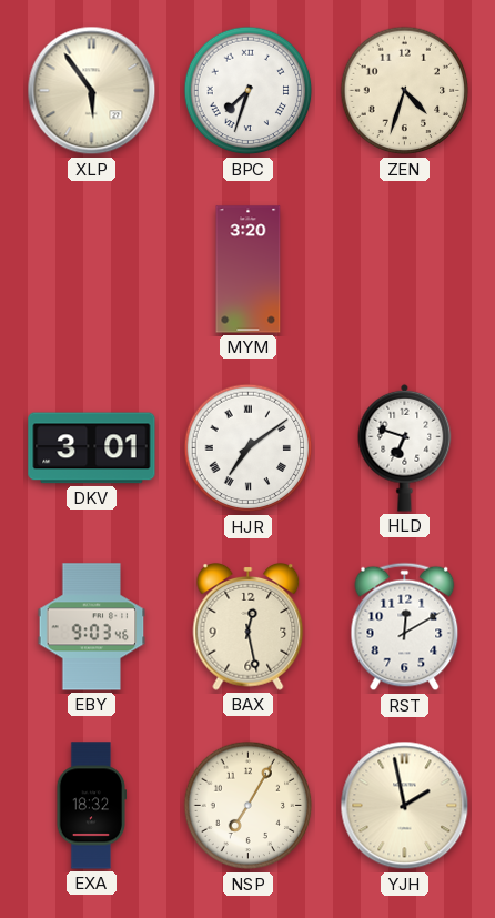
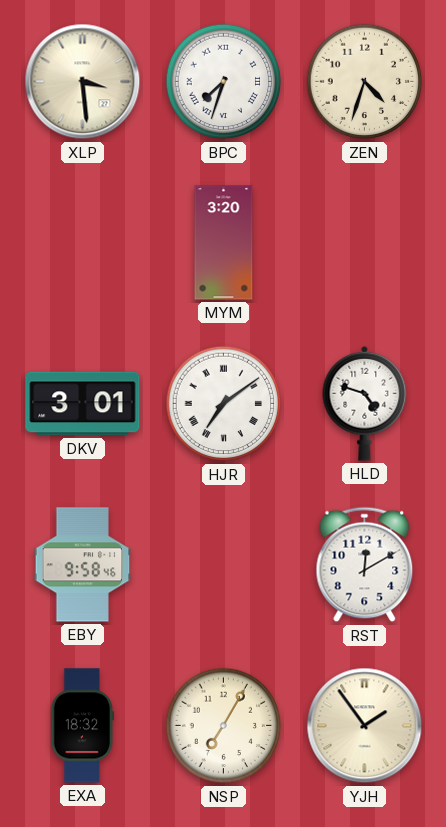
XLP: 5:54 -> 3:29 (83, 82)
HLD: 6:48 -> 4:48 (365, 403)
EBY: 9:03 -> 9:58 (83, 565)
BAX: 12:28 -> none (249, 626)
YJH: 1:58 -> 1:54 (365, 726)
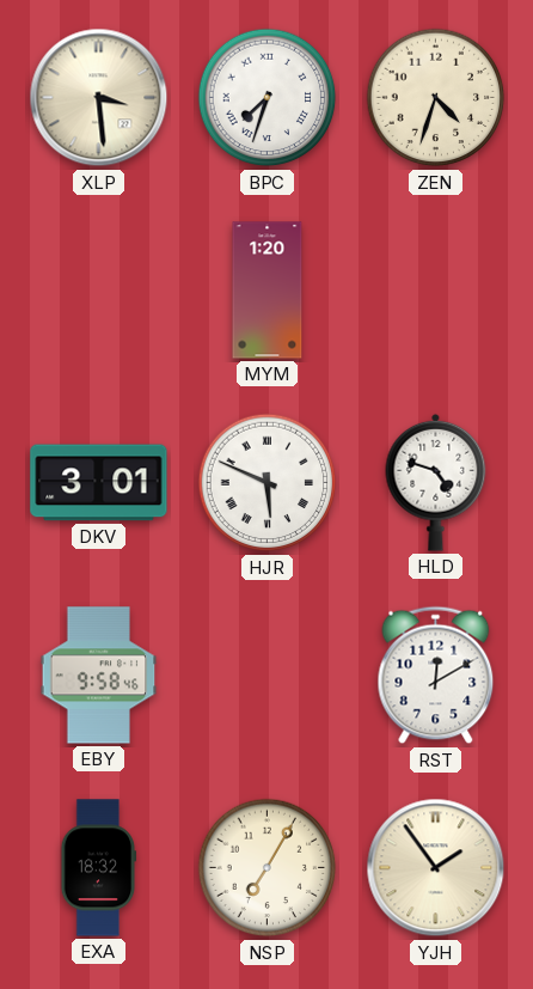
MYM: 3:20 -> 1:20 (268, 291)
HJR: 7:09 -> 5:49 (268, 483)
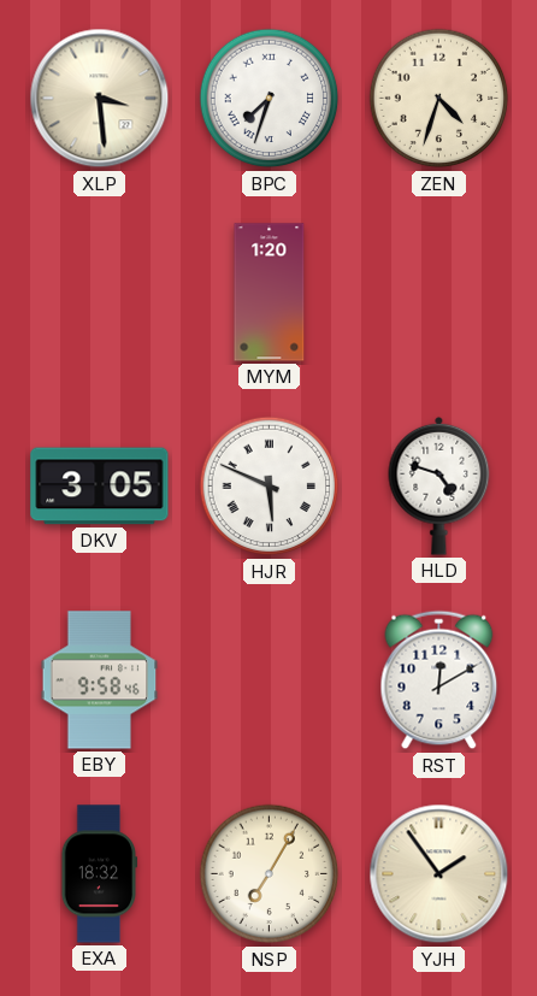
DKV: 3:01 -> 3:05 (100, 487)
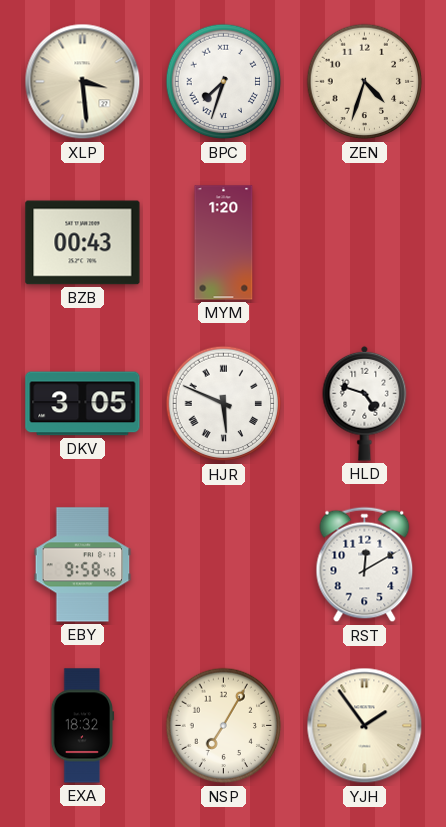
BZB: none -> 00:43 (83, 243)
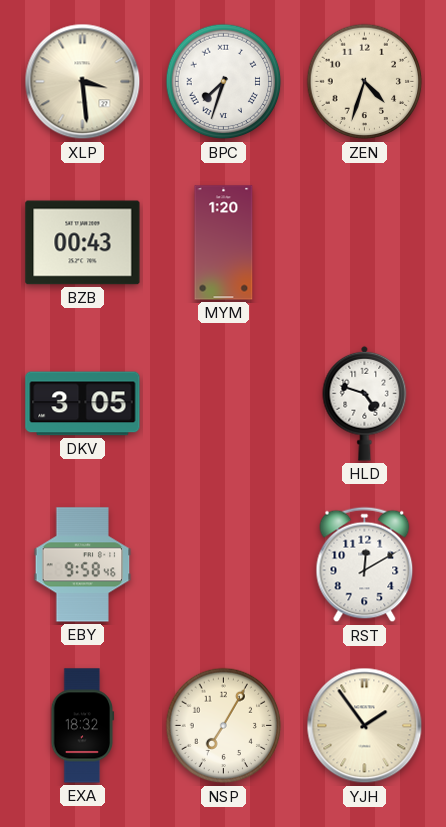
HJR: 5:49 -> none (224, 404)
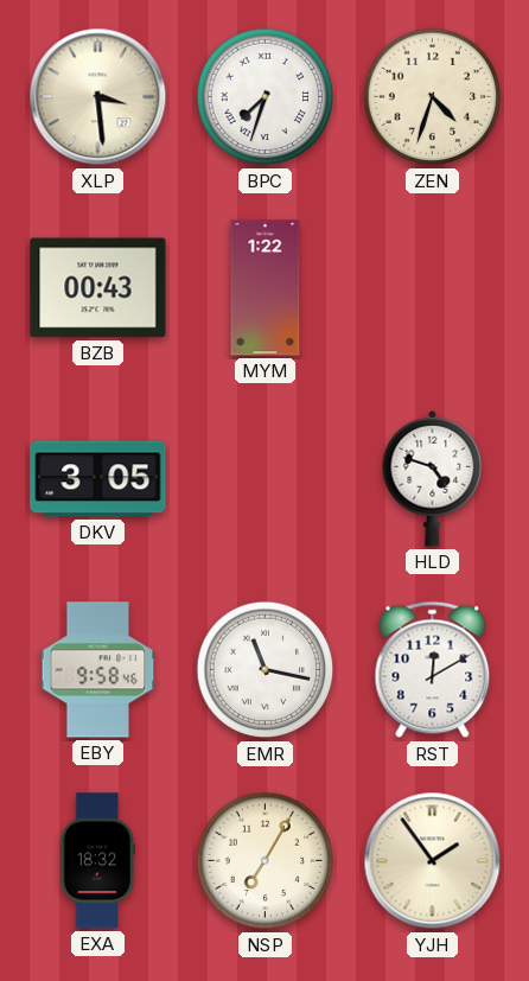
MYM: 1:20 -> 1:22 (266, 288)
EMR: none -> 11:17 (266, 670)
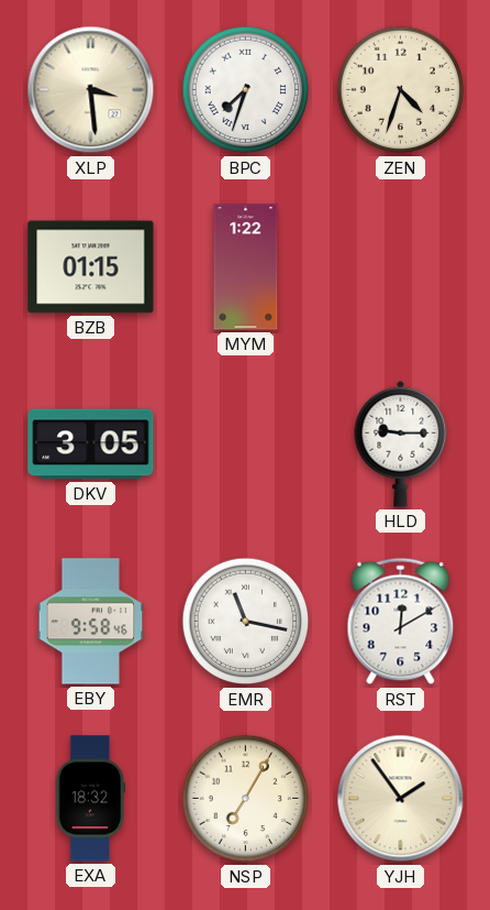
BZB: 00:43 -> 01:15 (91, 267)
HLD: 4:48 -> 9:15 (401, 443)
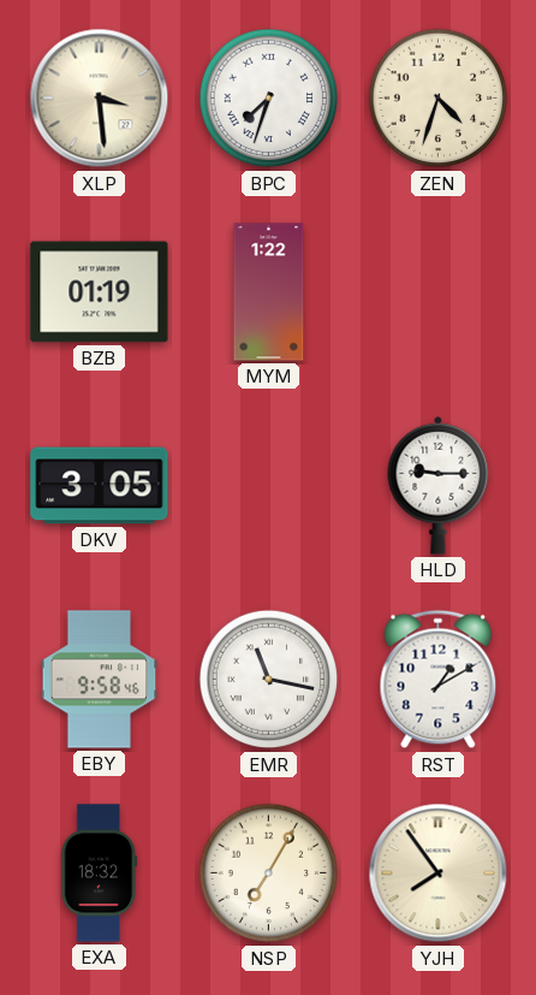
BZB: 01:15 -> 01:19 (100, 292)
RST: 12:10 -> 1:10 (439, 680)
YJH: 1:54 -> 7:54 (439, 873)
